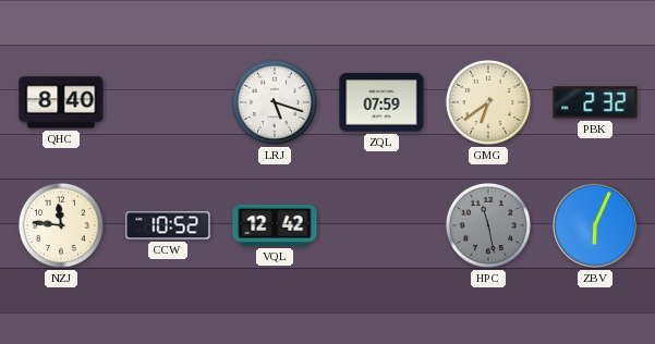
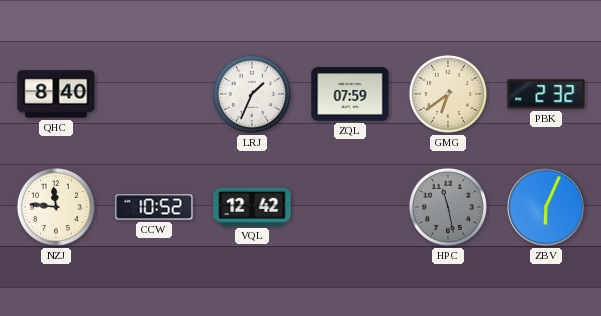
LRJ: 5:18 -> 1:34 (252, 94)
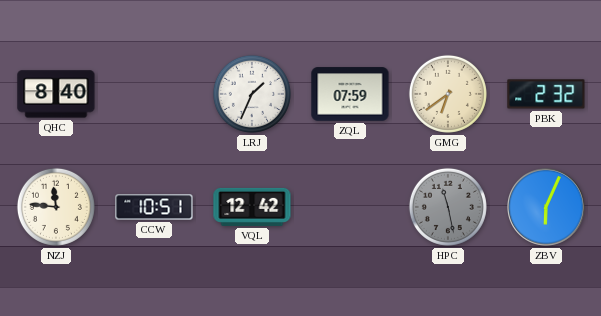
CCW: 10:52 -> 10:51 (154, 207)
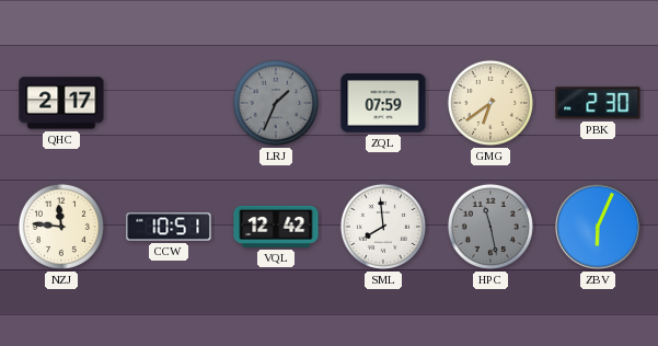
QHC: 8:40 -> 2:17 (61, 103)
LRJ dial: white -> grey (276, 103)
PBK: 2:32 -> 2:30 (598, 103)
SML: none -> 7:59 (383, 227)
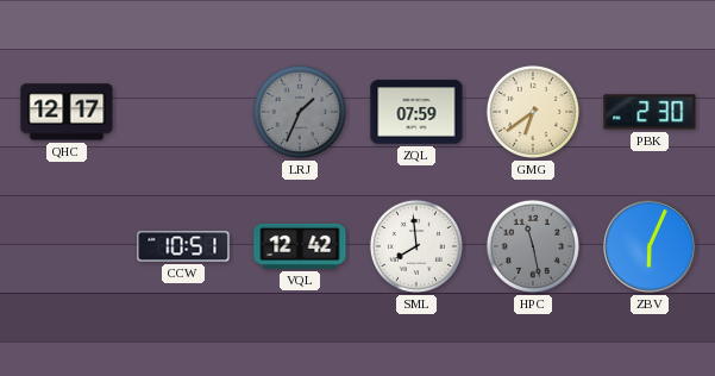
QHC: 2:17 -> 12:17 (67, 112)
NZJ: 11:46 -> none (61, 227)
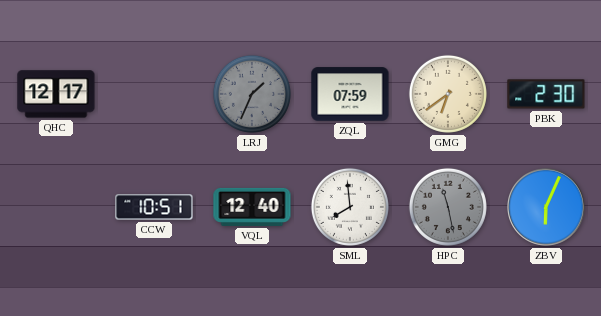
VQL: 12:42 -> 12:40 (252, 207)
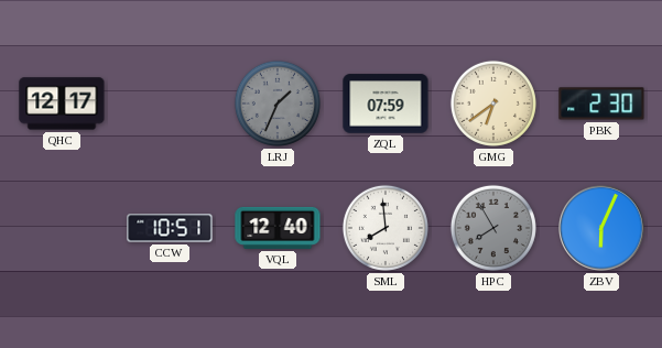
HPC: 11:28 -> 7:55 (493, 228)
